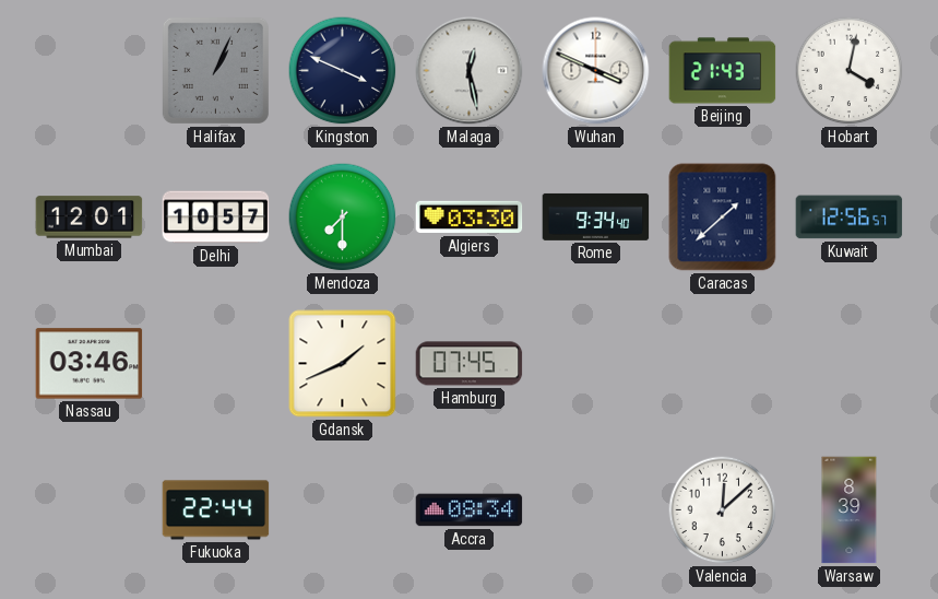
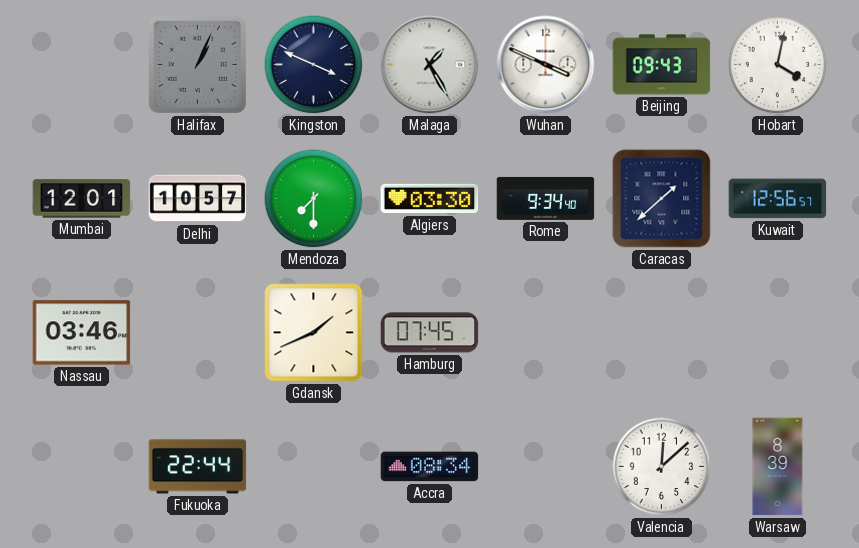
Malaga: 12:28 -> 1:25 (430, 65)
Beijing: 21:43 -> 09:43 (662, 65)
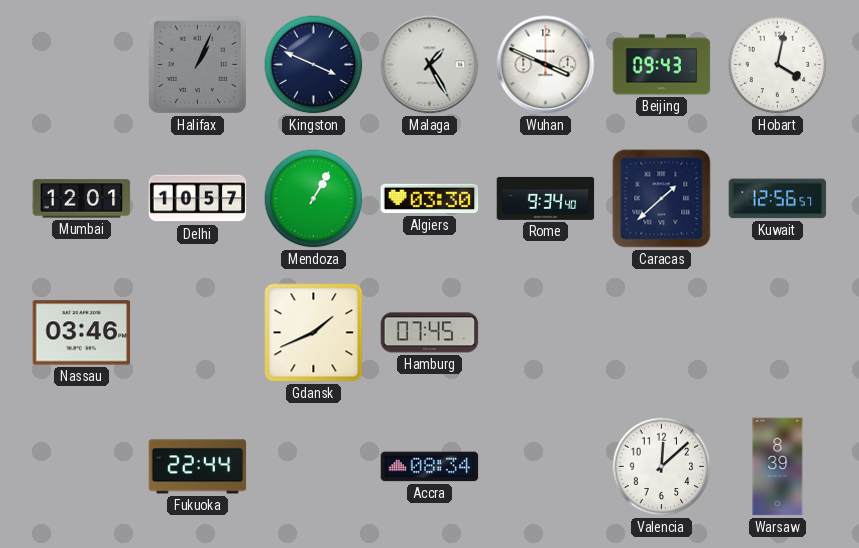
Mendoza: 7:30 -> 1:05 (314, 199)
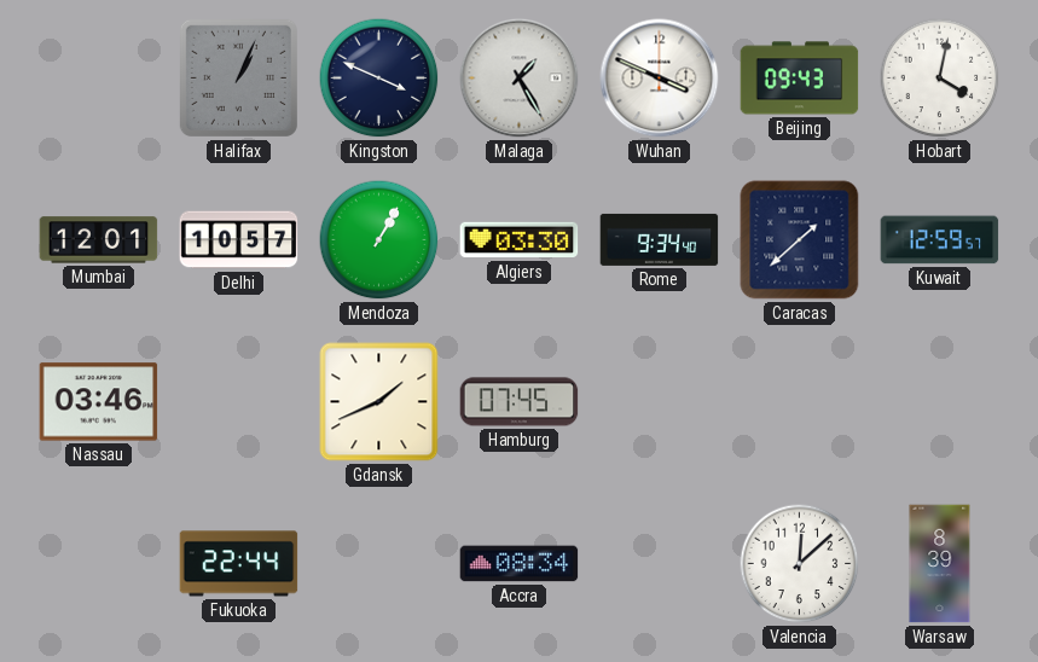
Kuwait: 12:56 -> 12:59 (940, 240)
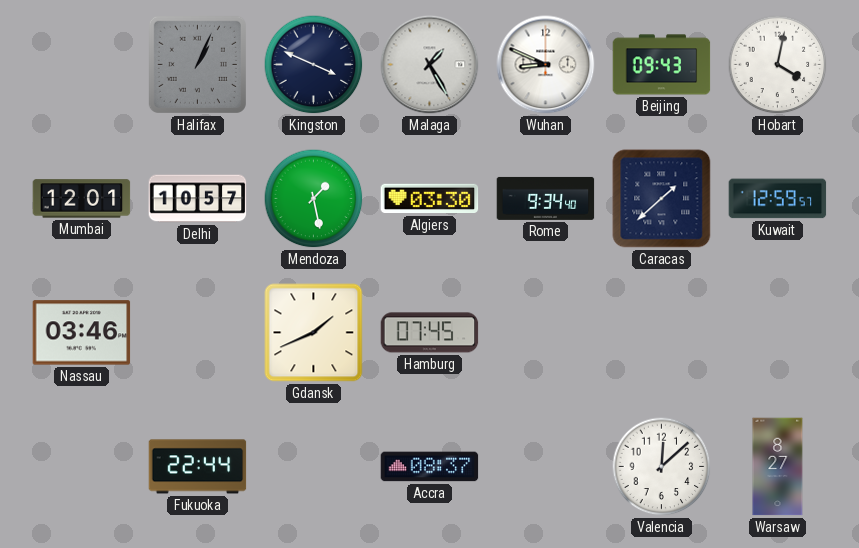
Wuhan: 3:49 -> 8:49 (546, 65)
Mendoza: 1:05 -> 1:28 (314, 199)
Accra: 08:34 -> 08:37 (430, 467)
Warsaw: 8:39 -> 8:27 (778, 467)
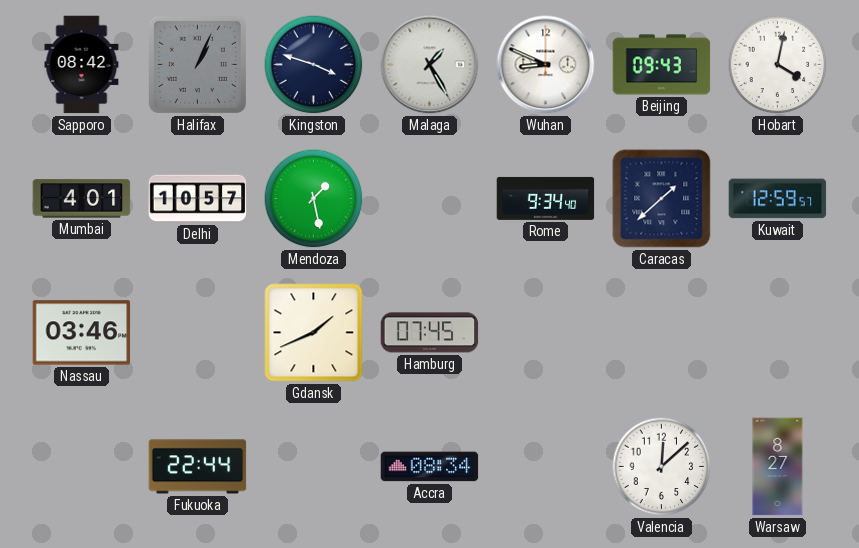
Sapporo: none -> 08:42 (82, 65)
Kingston: 3:49 -> 3:48 (314, 65)
Mumbai: 12:01 -> 4:01 (82, 199)
Algiers: 03:30 -> none (430, 199)
Accra: 08:37 -> 08:34 (430, 467)
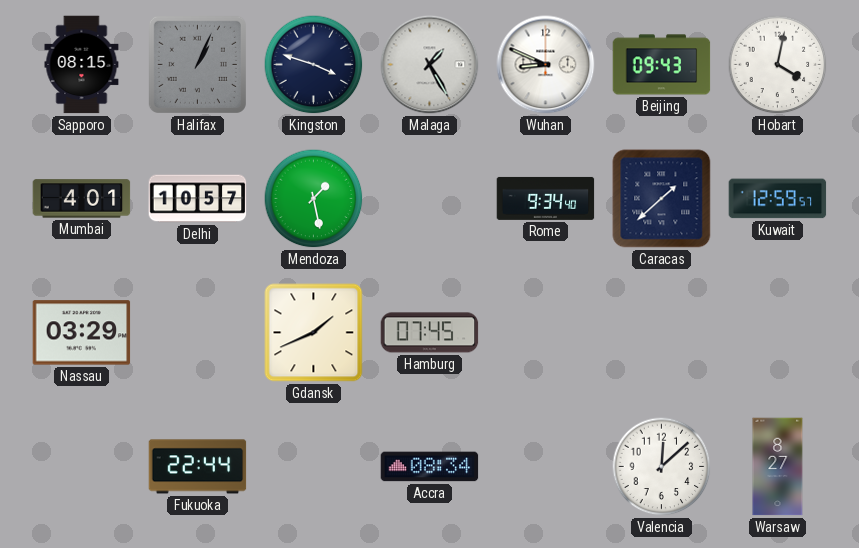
Sapporo: 08:42 -> 08:15 (82, 65)
Nassau: 03:46 -> 03:29 (82, 333)
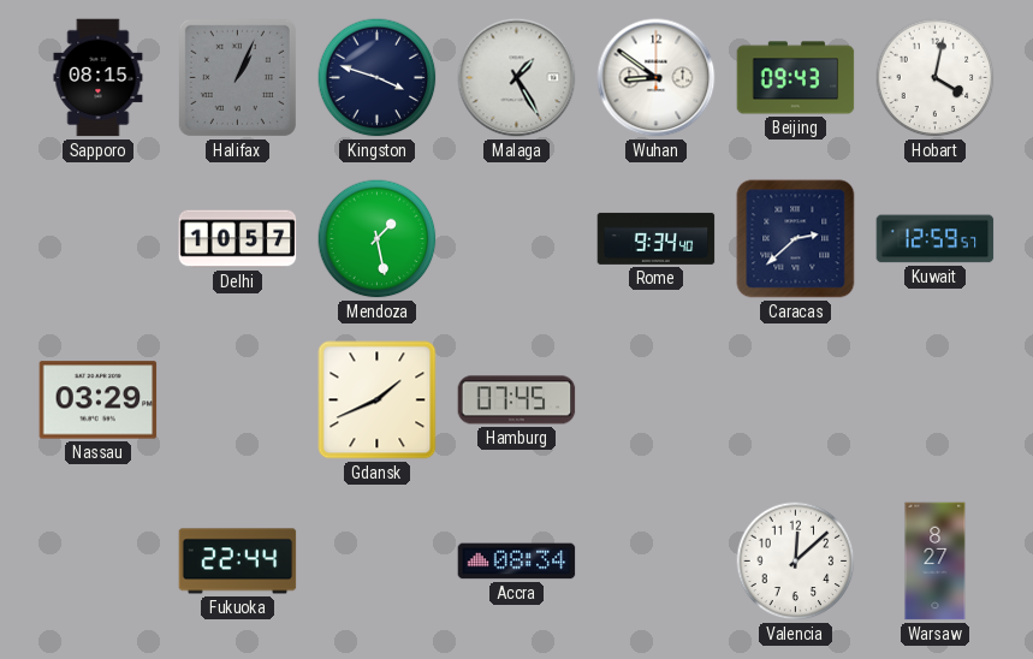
Wuhan: 8:49 -> 8:51 (657, 78)
Mumbai: 4:01 -> none (82, 199)
Caracas: 1:38 -> 2:38 (796, 239)
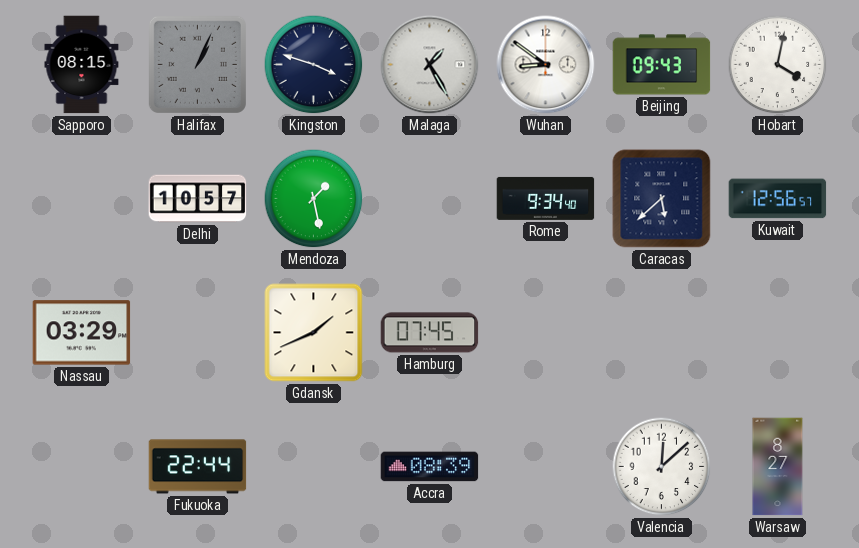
Caracas: 2:38 -> 5:38 (662, 199)
Kuwait: 12:59 -> 12:56 (778, 199)
Accra: 08:34 -> 08:39 (430, 467)
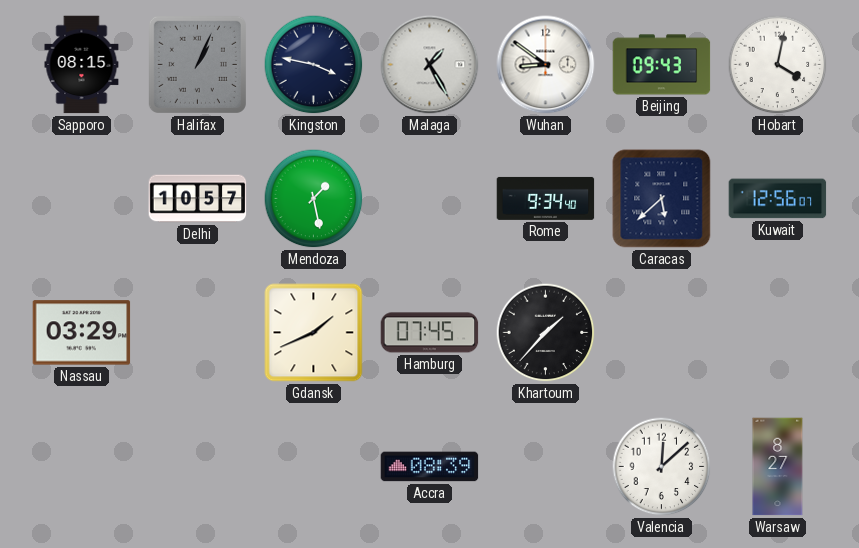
Kingston: 3:48 -> 3:47 (314, 65)
Kuwait: 12:56:57 -> 12:56:07 (778, 199)
Khartoum: none -> 1:37 (546, 333)
Fukuoka: 22:44 -> none (198, 467)
